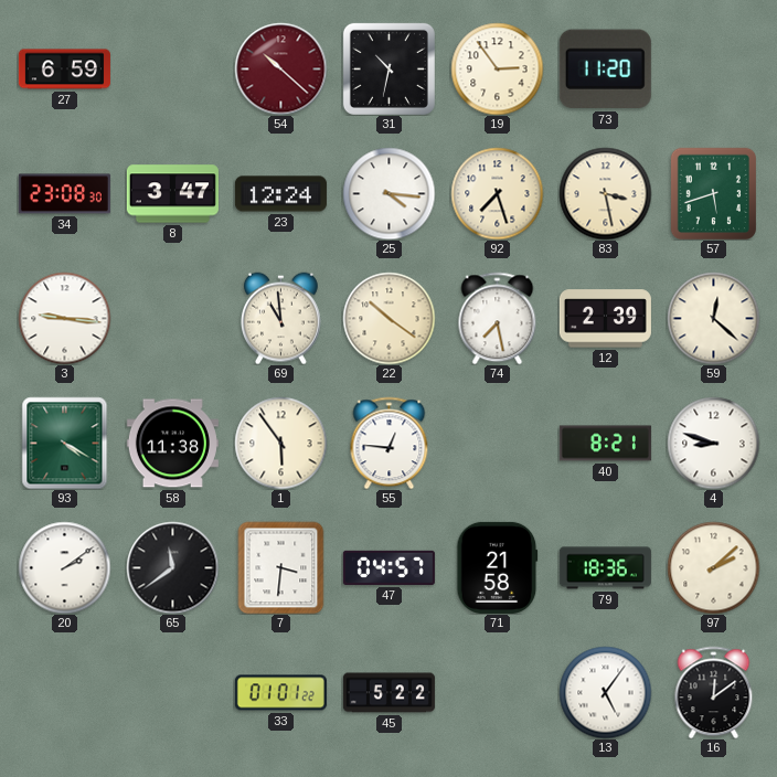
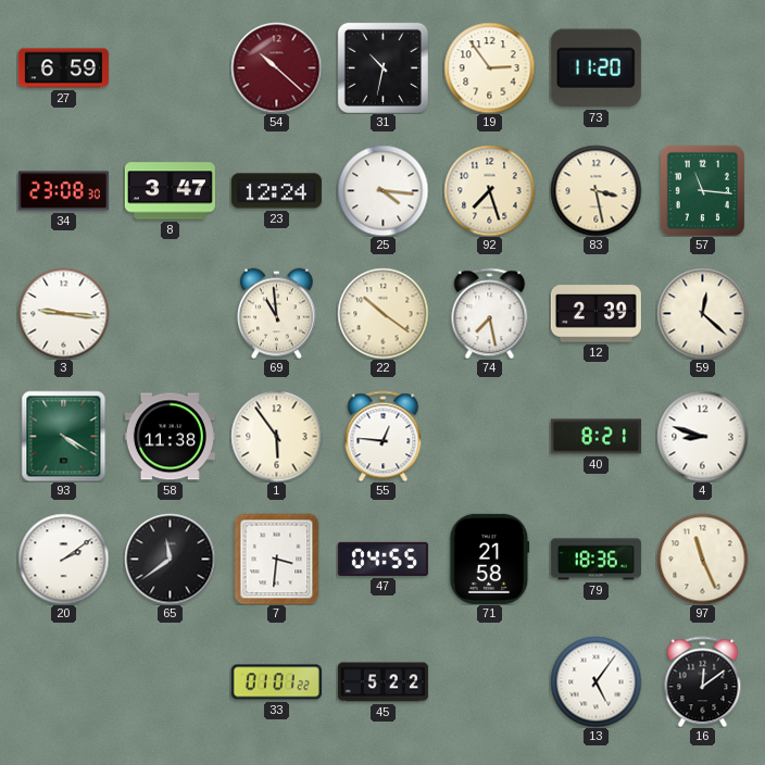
57: 5:42 -> 11:16 (702, 190)
47: 04:57 -> 04:55 (382, 559)
97: 2:08 -> 11:26 (702, 559)
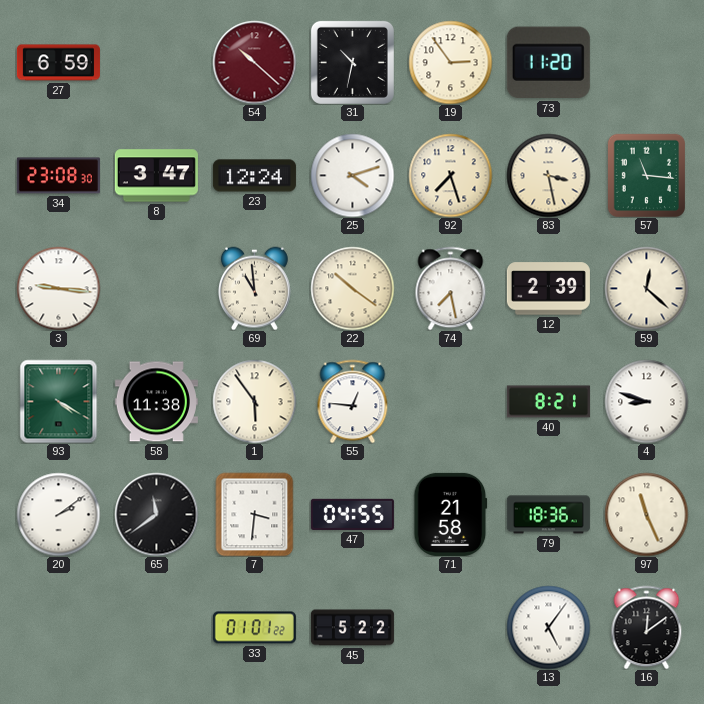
25: 4:16 -> 4:12 (352, 175)
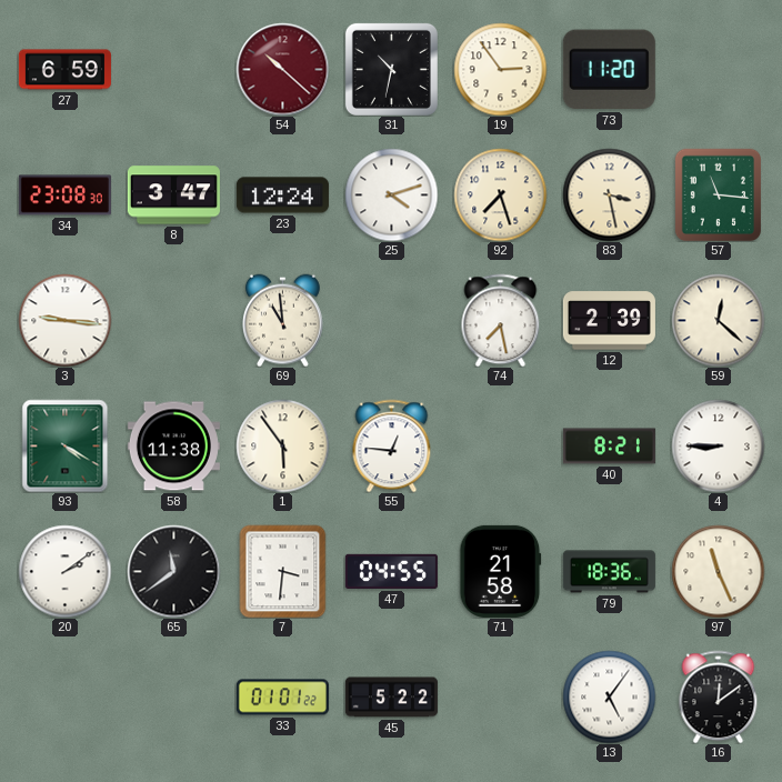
22: 10:21 -> none (352, 288)
4: 8:48 -> 8:45 (718, 445)
